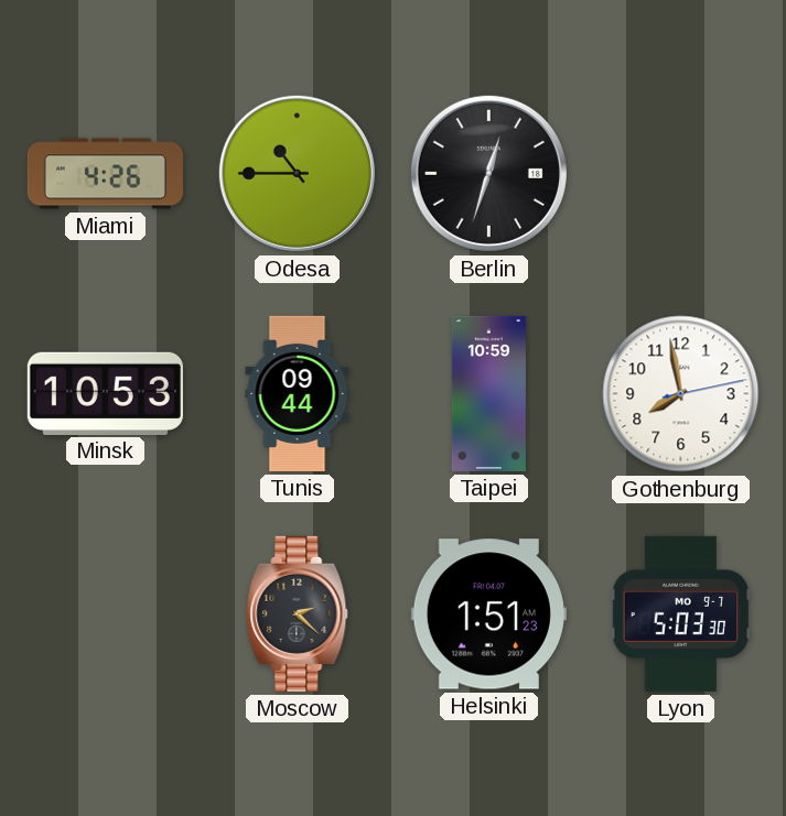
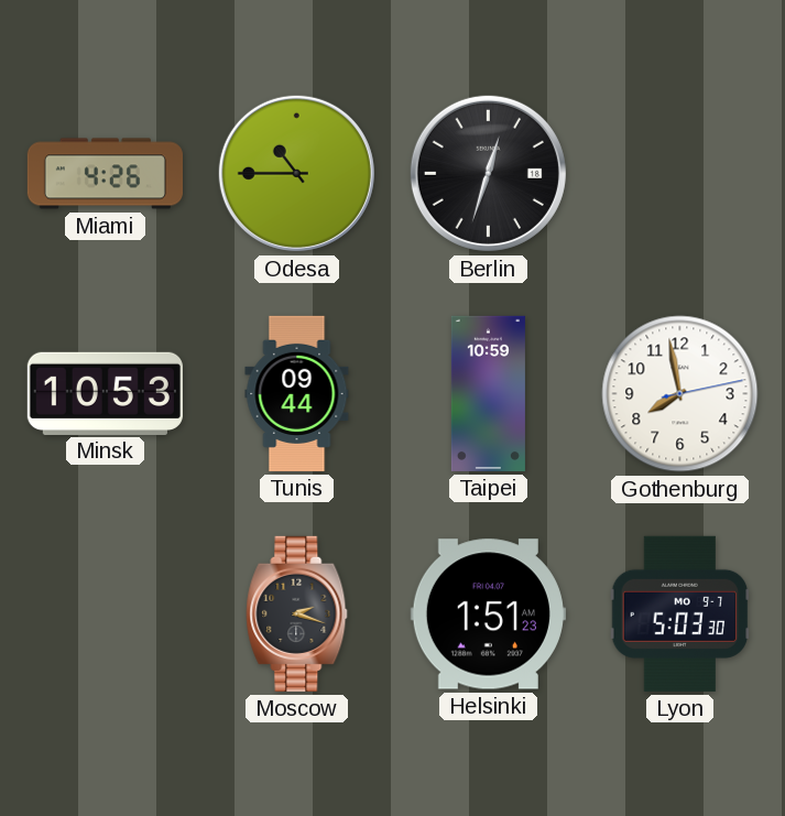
Moscow: 2:22 -> 2:18 (297, 613)
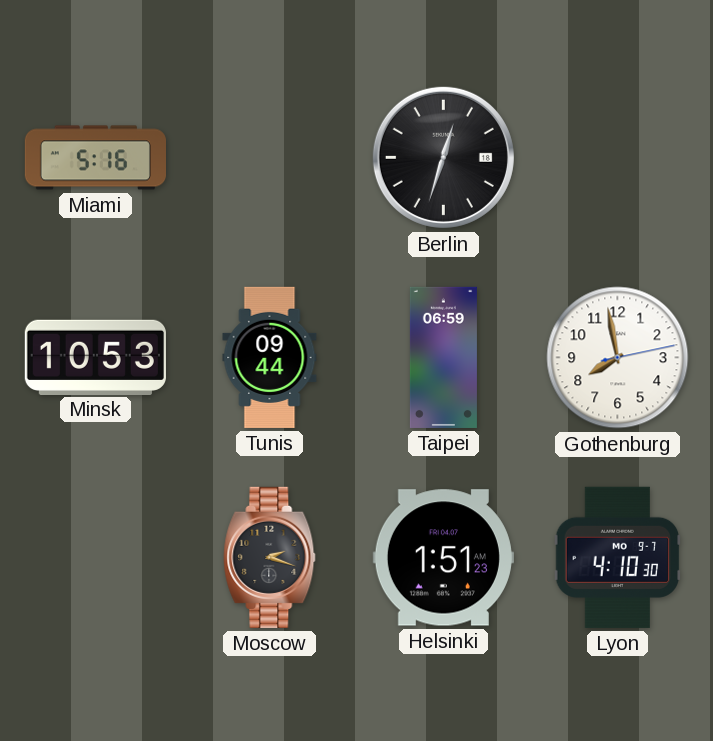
Miami: 4:26 -> 5:16 (95, 158)
Odesa: 10:45 -> none (296, 173)
Taipei: 10:59 -> 06:59 (443, 357)
Lyon: 5:03 -> 4:10 (618, 557)
